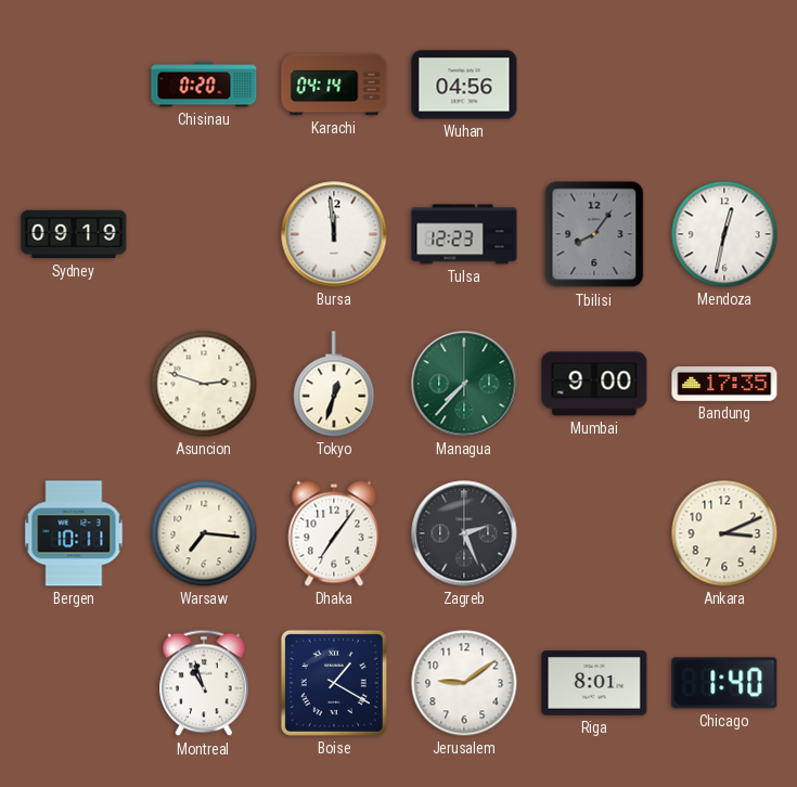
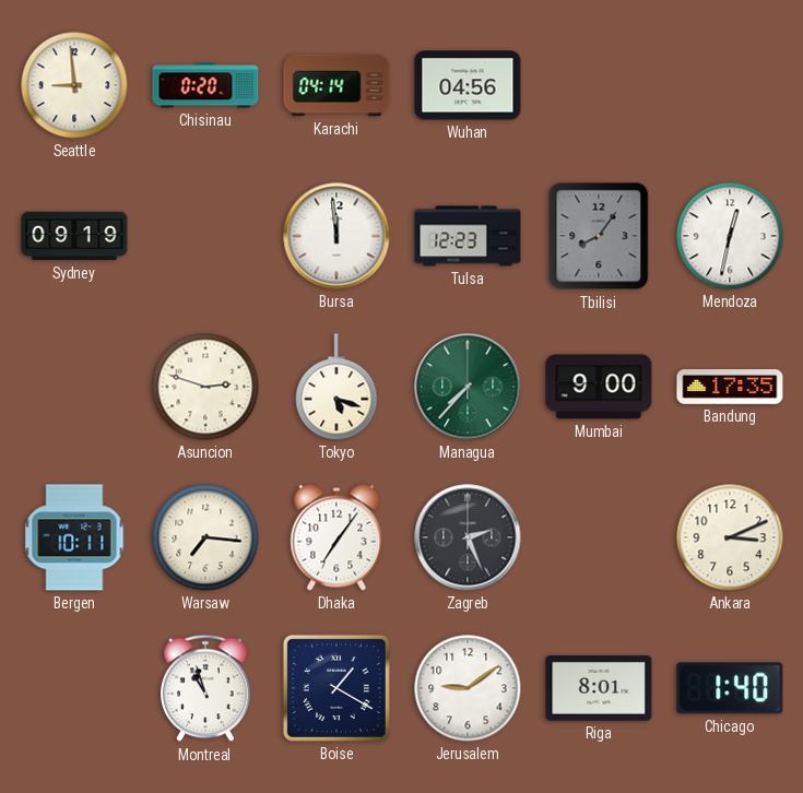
Seattle: none -> 8:59 (74, 85)
Tokyo: 12:33 -> 5:18 (336, 387)
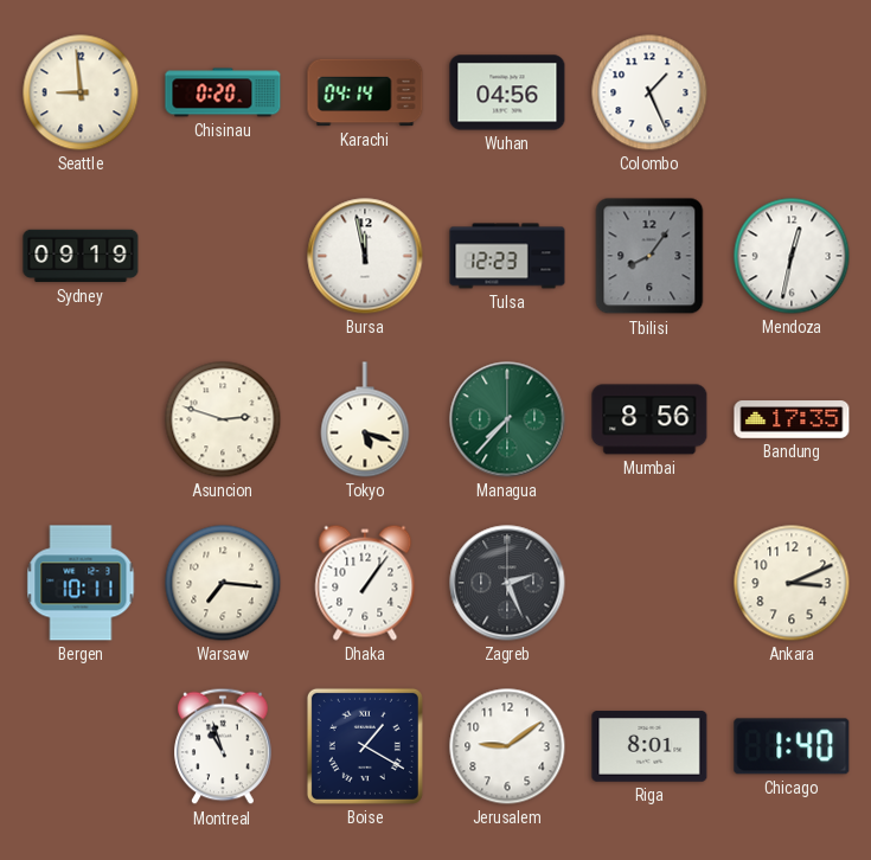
Colombo: none -> 1:26 (649, 92)
Bursa: 11:59 -> 11:58 (365, 256)
Mumbai: 9:00 -> 8:56 (649, 419)
Dhaka: 7:06 -> 1:06 (365, 583)
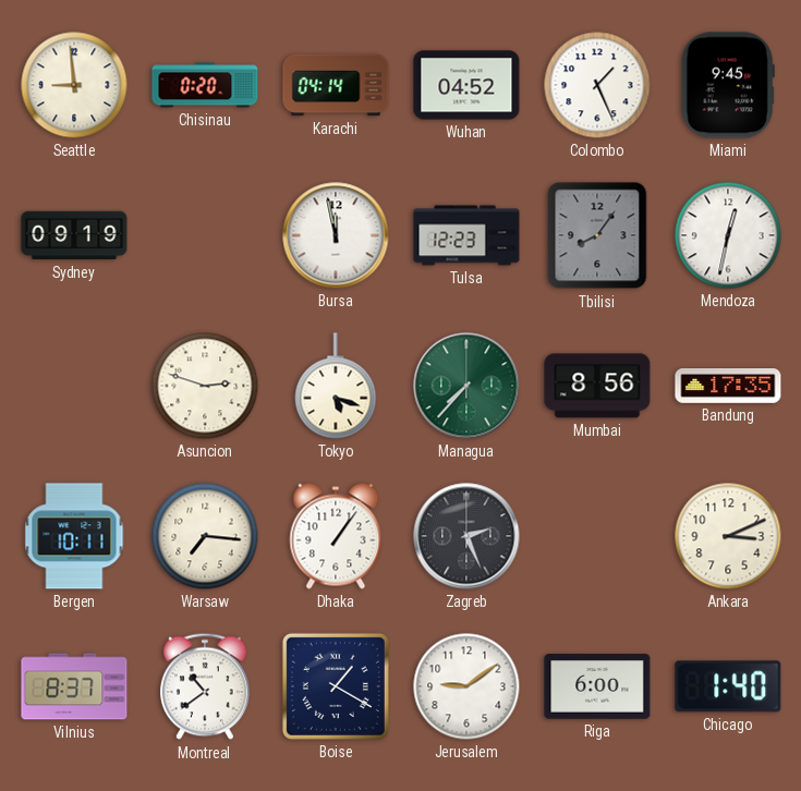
Wuhan: 04:56 -> 04:52 (466, 85)
Miami: none -> 9:45 (728, 85)
Vilnius: none -> 8:37 (74, 686)
Montreal: 10:57 -> 10:39 (205, 686)
Riga: 8:01 -> 6:00 (597, 686)
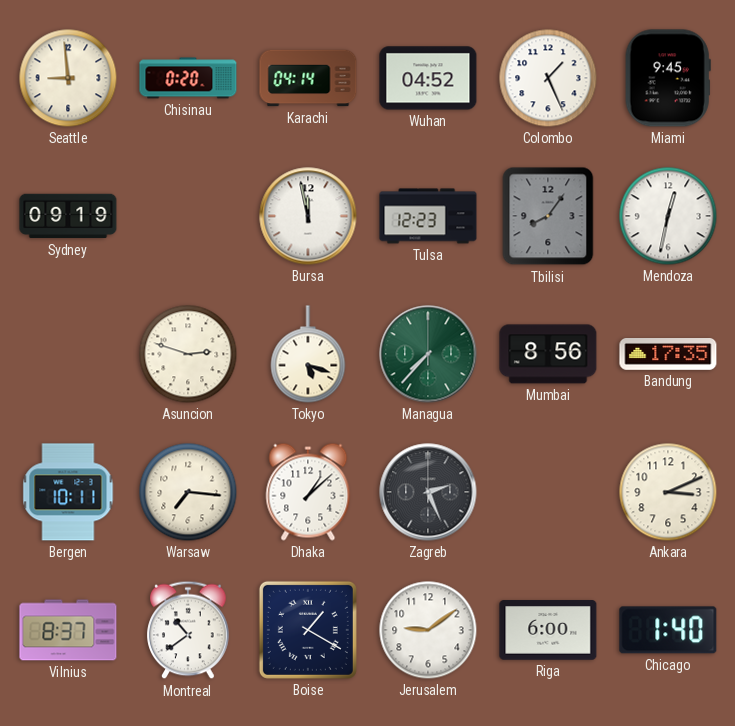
Dhaka: 1:06 -> 1:08 (308, 492)
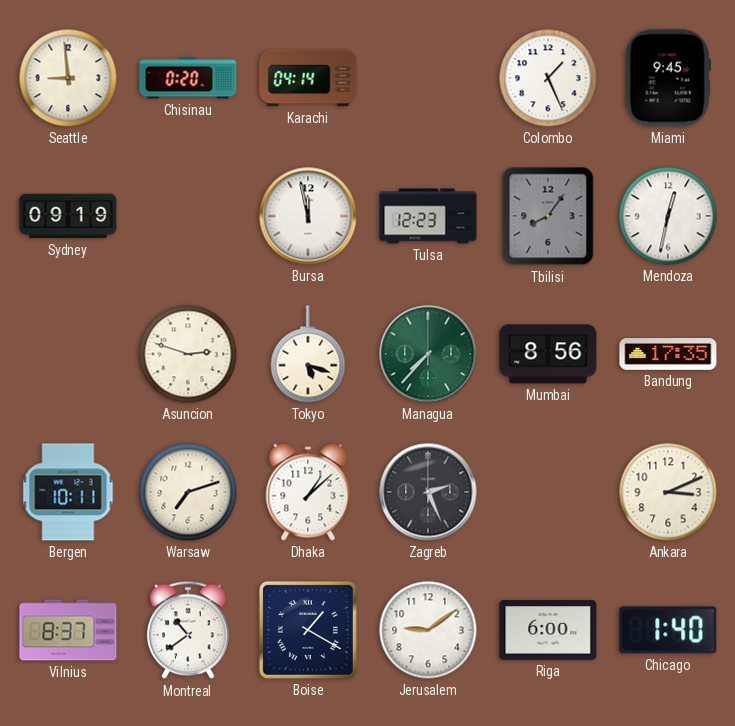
Wuhan: 04:52 -> none (428, 78)
Warsaw: 7:16 -> 7:12 (188, 492)
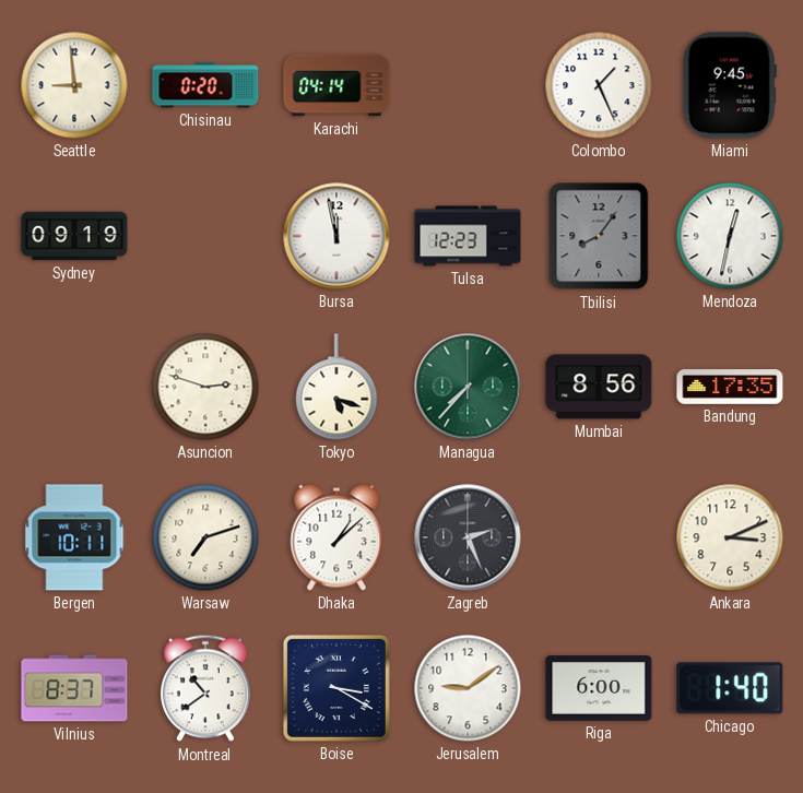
Boise: 1:20 -> 3:20 (336, 688)
